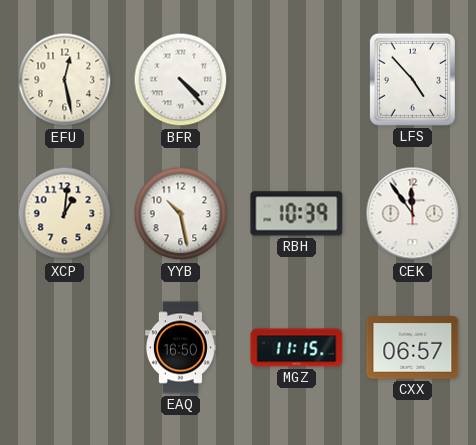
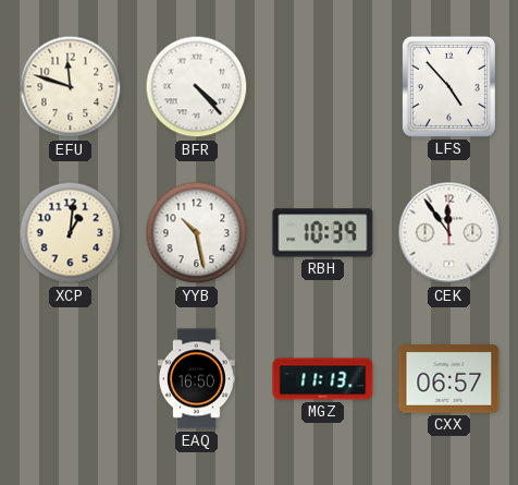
EFU: 12:28 -> 11:48 (71, 87)
MGZ: 11:15 -> 11:13 (323, 379)
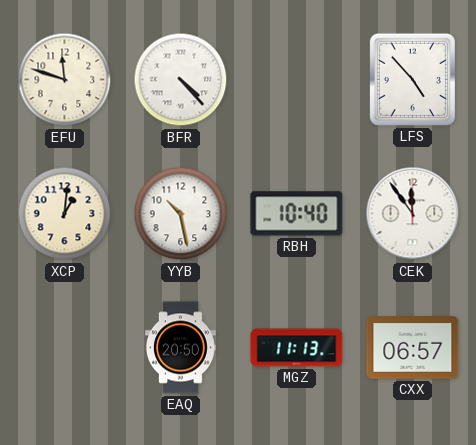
RBH: 10:39 -> 10:40 (297, 214)
EAQ: 16:50 -> 20:50 (180, 348)
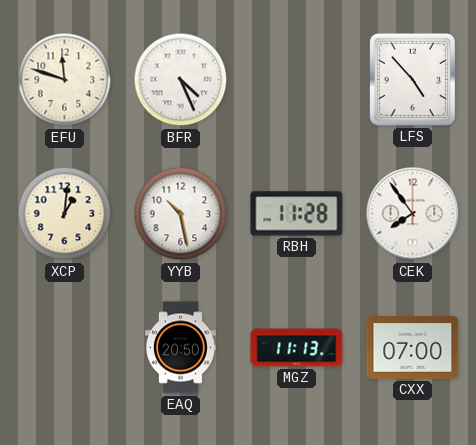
BFR: 4:23 -> 4:26 (181, 80)
RBH: 10:40 -> 11:28 (297, 214)
CEK: 11:54 -> 7:54 (413, 214)
CXX: 06:57 -> 07:00 (413, 348)
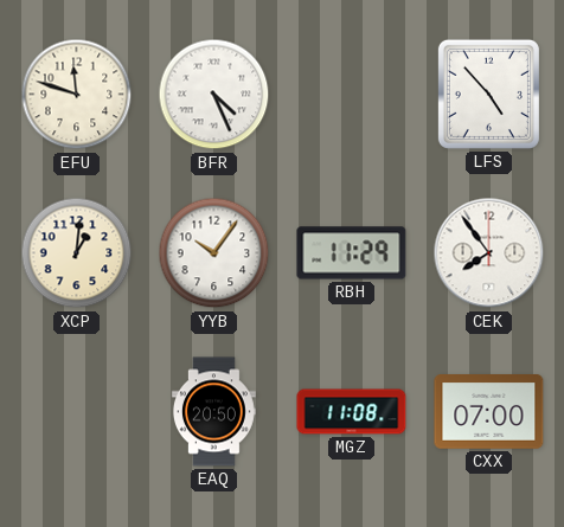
YYB: 10:28 -> 10:06 (214, 253)
RBH: 11:28 -> 11:29 (352, 253)
MGZ: 11:13 -> 11:08 (352, 412)
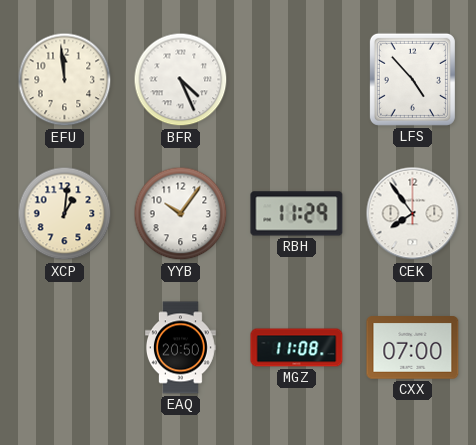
EFU: 11:48 -> 11:59 (65, 80)
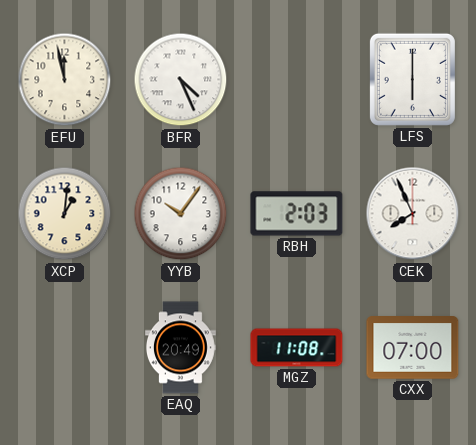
EFU: 11:59 -> 11:58 (65, 80)
LFS: 4:53 -> 6:00 (412, 79)
RBH: 11:29 -> 2:03 (297, 214)
CEK: 7:54 -> 7:56 (413, 214)
EAQ: 20:50 -> 20:49 (180, 348)
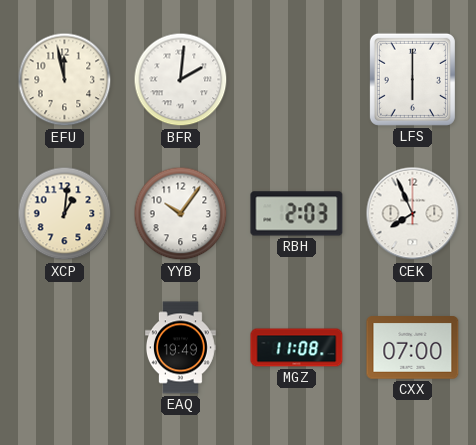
BFR: 4:26 -> 2:01 (181, 80)
EAQ: 20:49 -> 19:49 (180, 348)
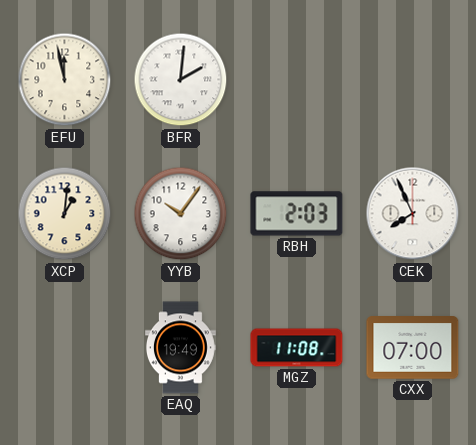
LFS: 6:00 -> none (412, 79)
